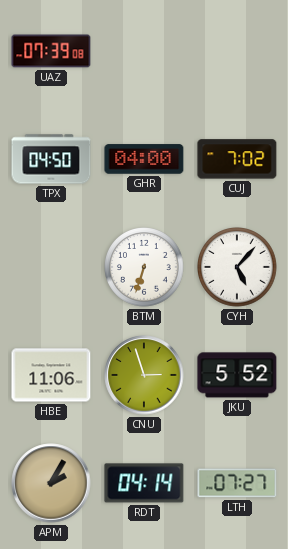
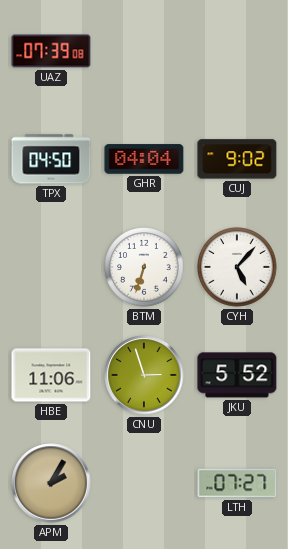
GHR: 04:00 -> 04:04 (144, 159)
CUJ: 7:02 -> 9:02 (237, 159)
RDT: 04:14 -> none (144, 483)
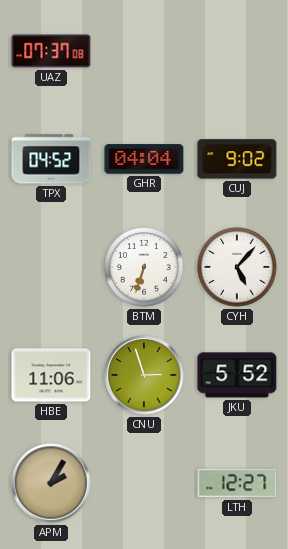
UAZ: 07:39 -> 07:37 (51, 51)
TPX: 04:50 -> 04:52 (51, 159)
LTH: 07:27 -> 12:27 (237, 483)
